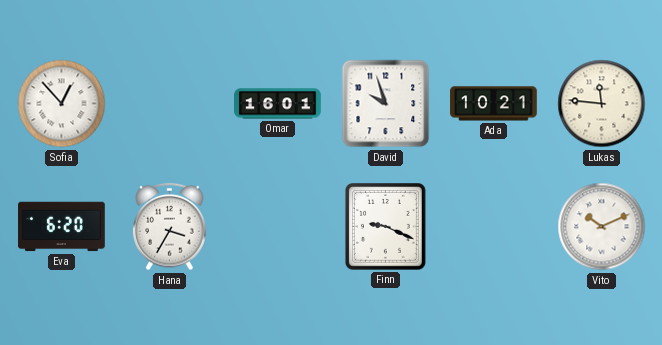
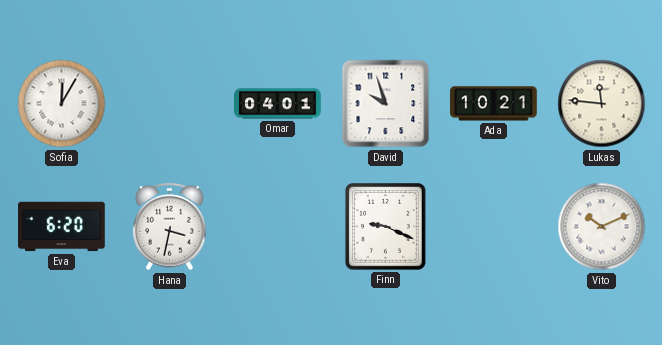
Sofia: 12:53 -> 12:05 (62, 104)
Omar: 16:01 -> 04:01 (278, 104)
Hana: 3:35 -> 3:32 (170, 227)
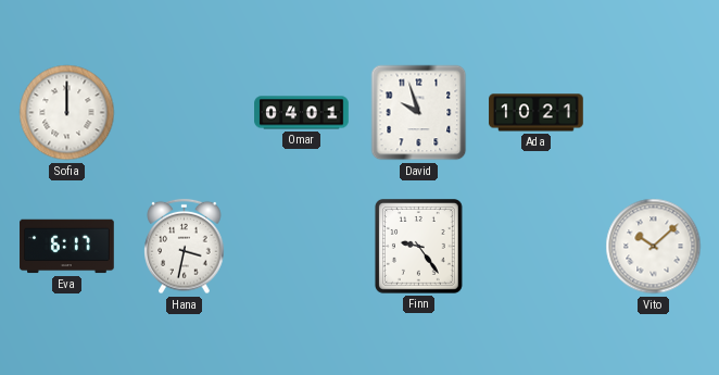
Sofia: 12:05 -> 12:00 (67, 113)
Lukas: 11:46 -> none (602, 104)
Eva: 6:20 -> 6:17 (67, 247)
Finn: 9:19 -> 9:24 (418, 247)
Vito: 10:11 -> 10:08 (654, 247)
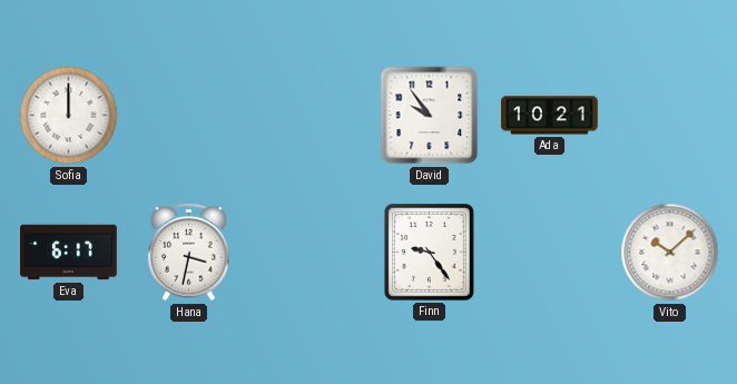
Omar: 04:01 -> none (302, 113)
David: 9:57 -> 9:54 (430, 116)
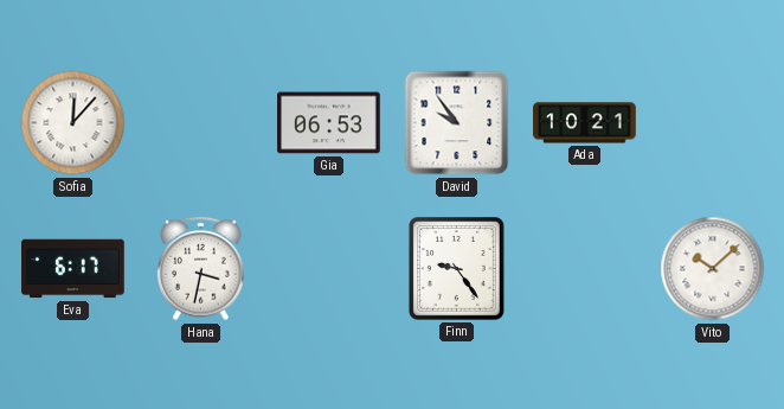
Sofia: 12:00 -> 12:07 (73, 123)
Gia: none -> 06:53 (329, 123)
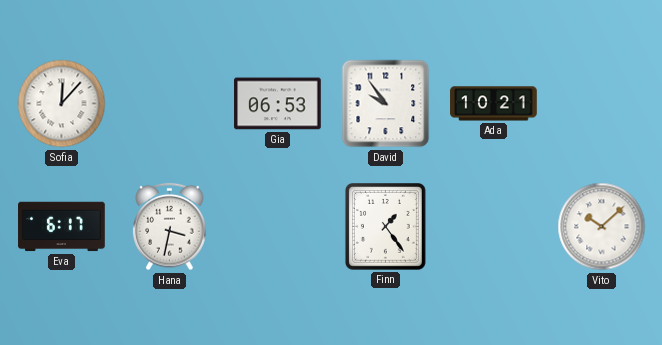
Finn: 9:24 -> 1:24 (385, 227)
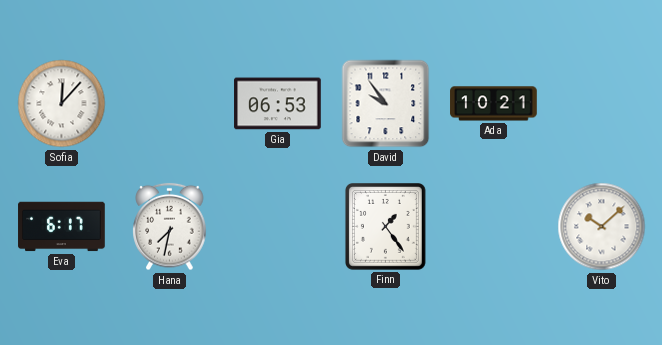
Hana: 3:32 -> 7:32 (170, 227)
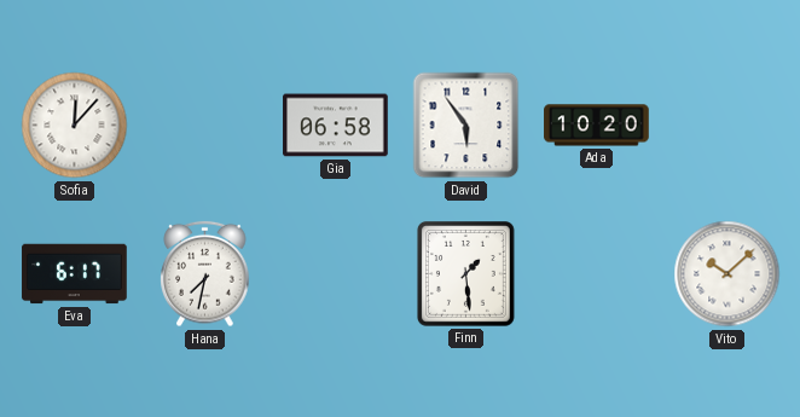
Gia: 06:53 -> 06:58 (336, 126)
David: 9:54 -> 5:54 (466, 126)
Ada: 10:21 -> 10:20 (597, 126)
Finn: 1:24 -> 1:29 (465, 274)
